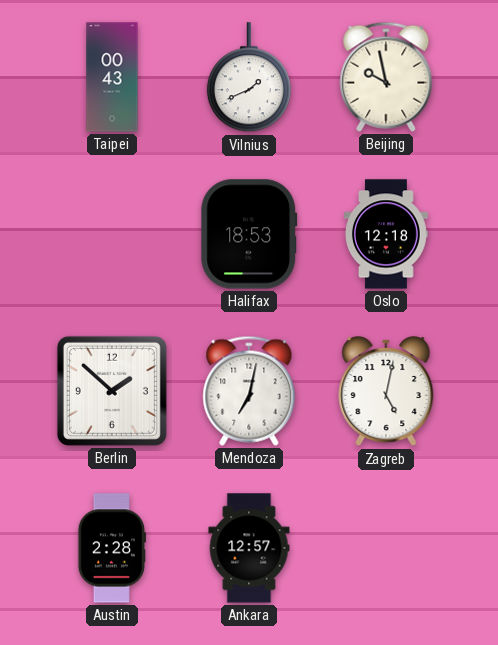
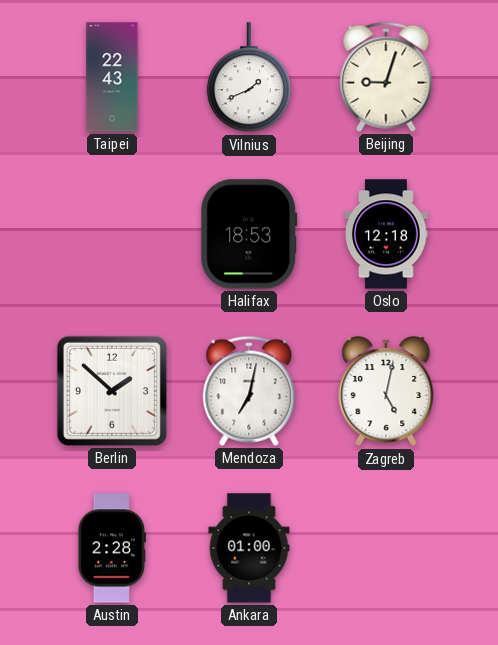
Taipei: 00:43 -> 22:43 (112, 77)
Beijing: 9:58 -> 9:03 (386, 77)
Ankara: 12:57 -> 01:00 (249, 548)
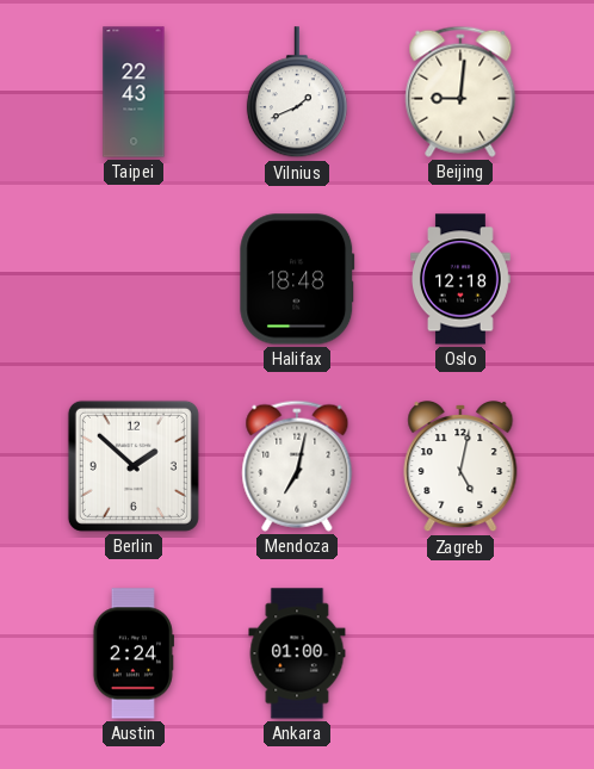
Beijing: 9:03 -> 9:01 (460, 92)
Halifax: 18:53 -> 18:48 (297, 279)
Austin: 2:28 -> 2:24 (134, 653)
